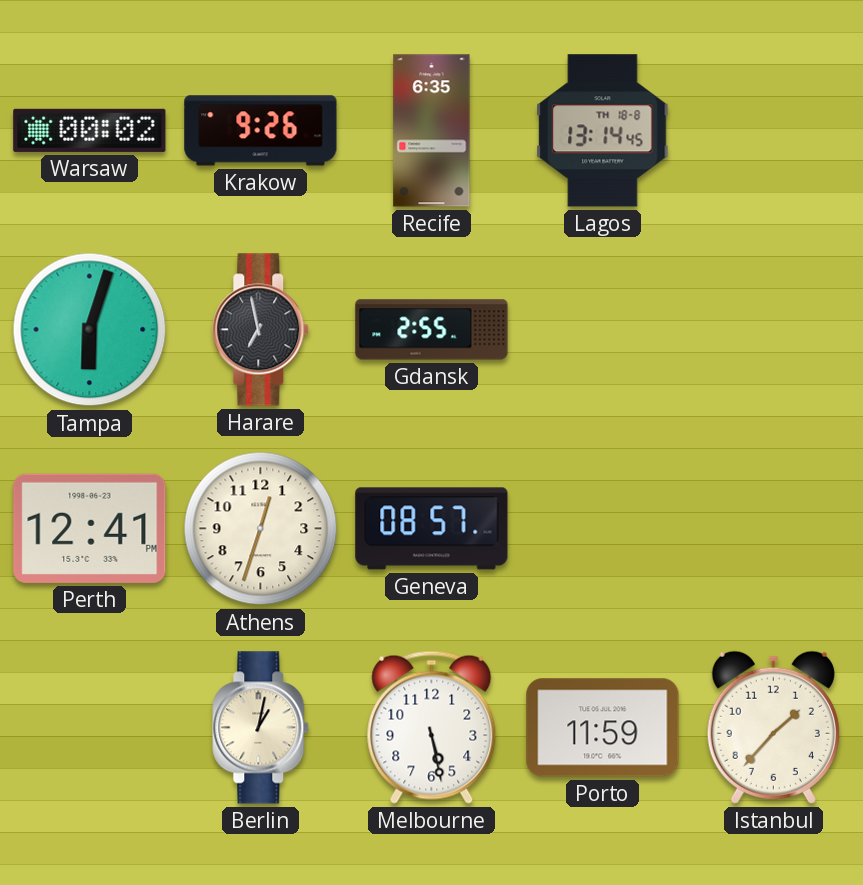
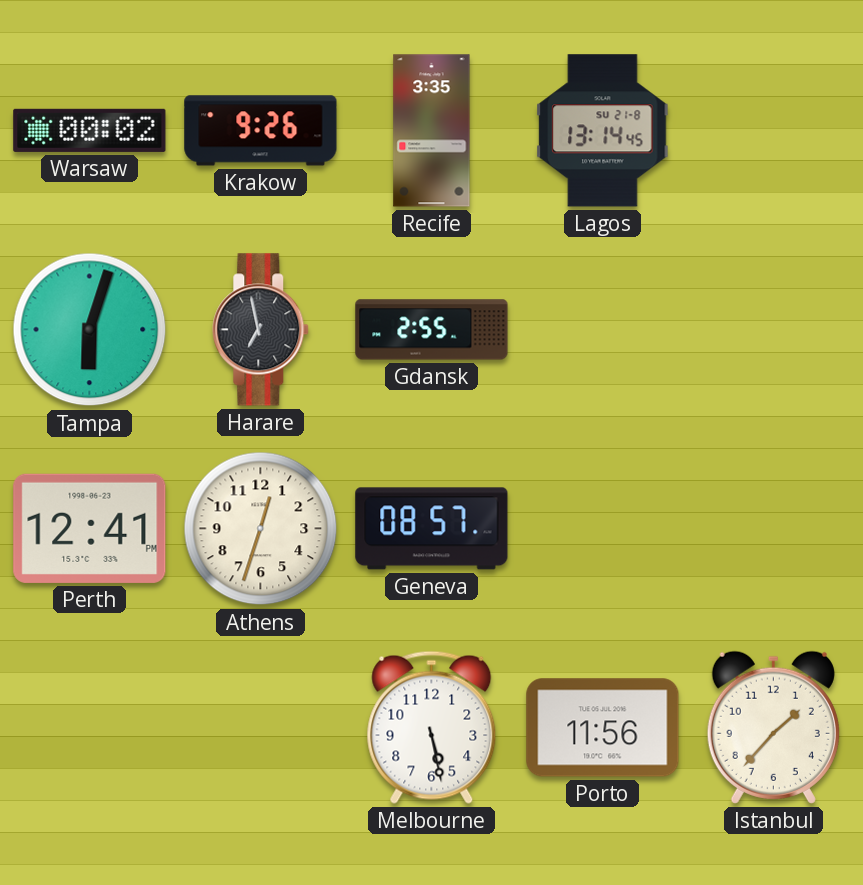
Recife: 6:35 -> 3:35 (432, 131)
Lagos date: TH 18-8 -> SU 21-8 (603, 131)
Berlin: 1:02 -> none (261, 728)
Porto: 11:59 -> 11:56 (603, 728)
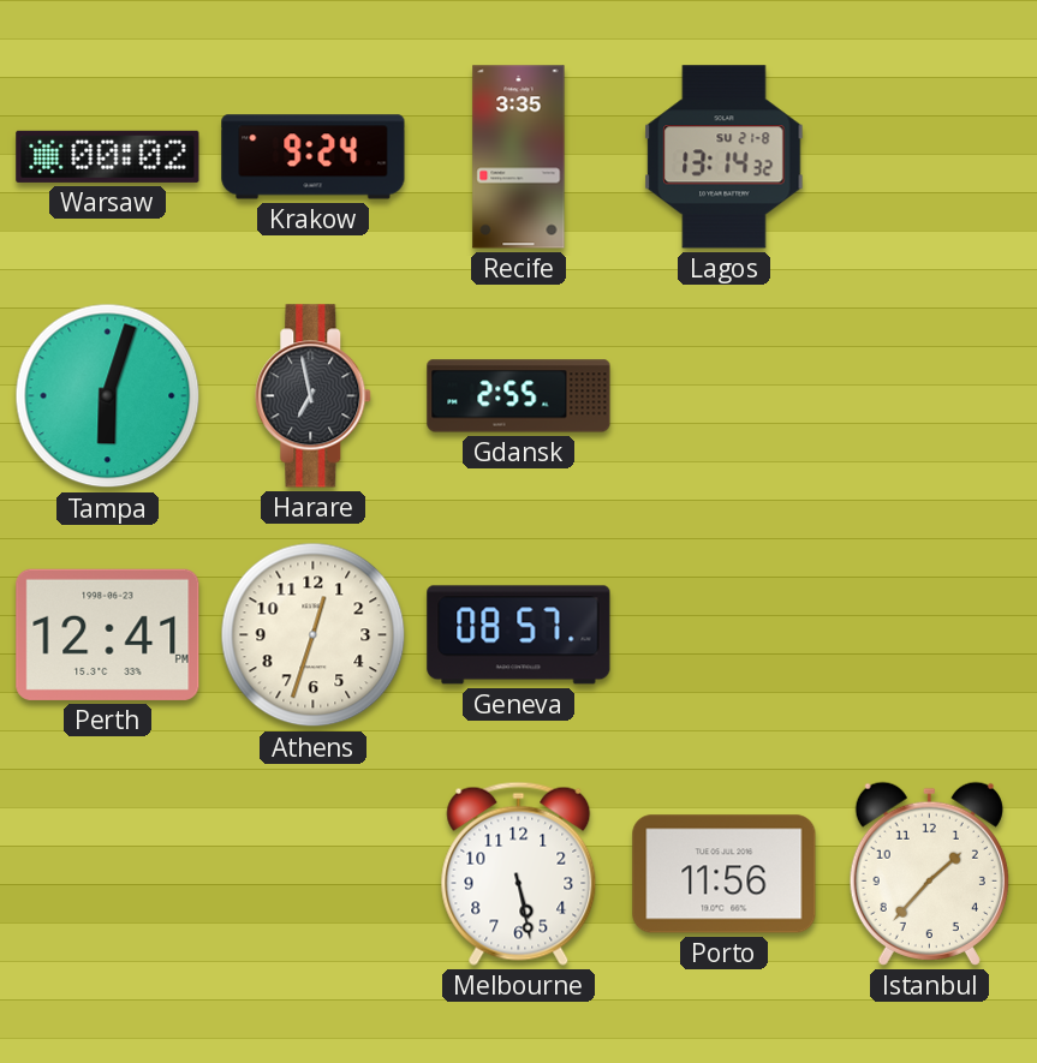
Krakow: 9:26 -> 9:24 (314, 157)
Lagos: 13:14:45 -> 13:14:32 (725, 157)
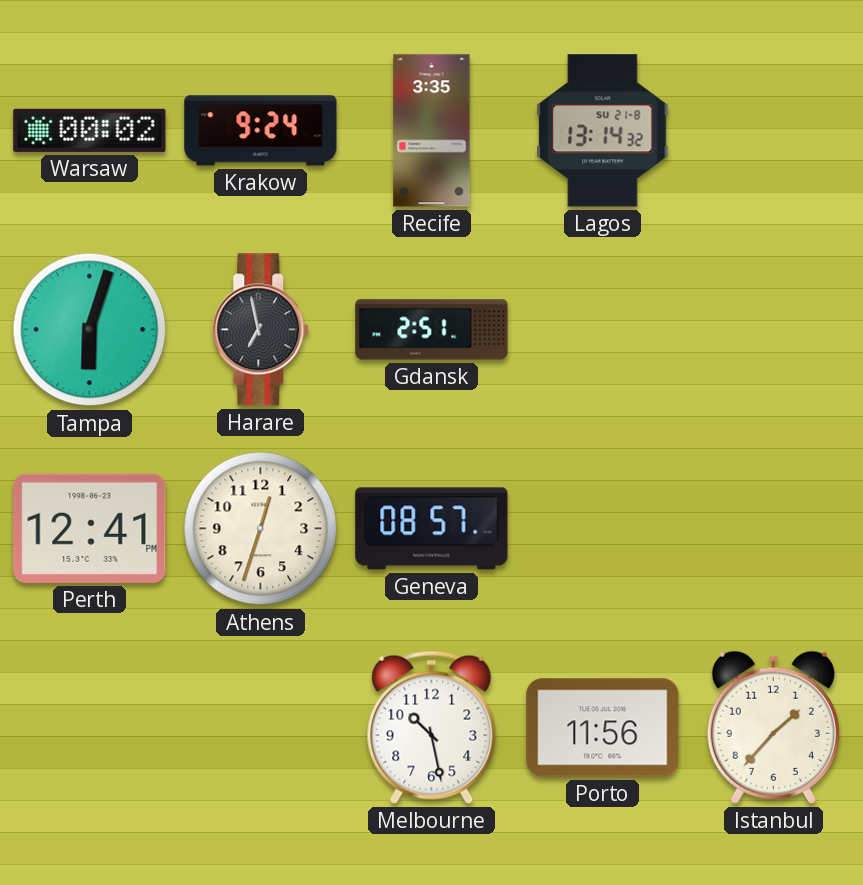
Gdansk: 2:55 -> 2:51 (432, 330)
Melbourne: 5:28 -> 10:28 (432, 727)
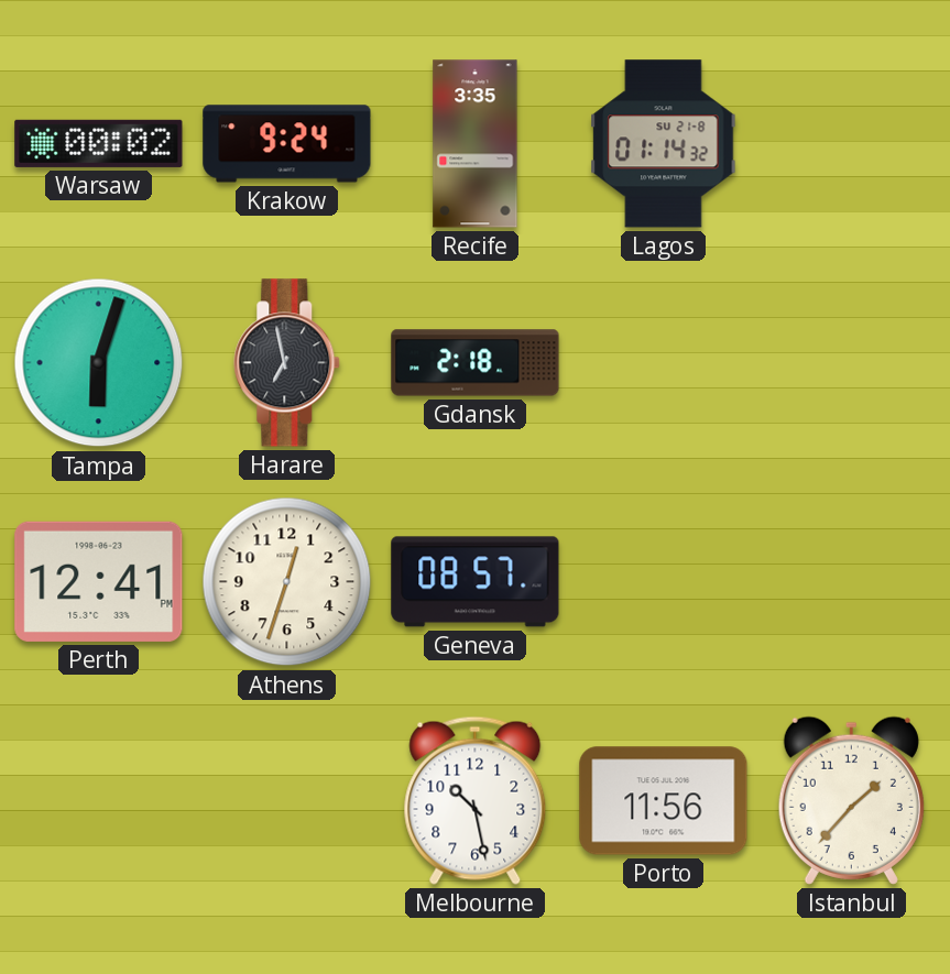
Lagos: 13:14 -> 01:14 (664, 144)
Gdansk: 2:51 -> 2:18 (476, 363)
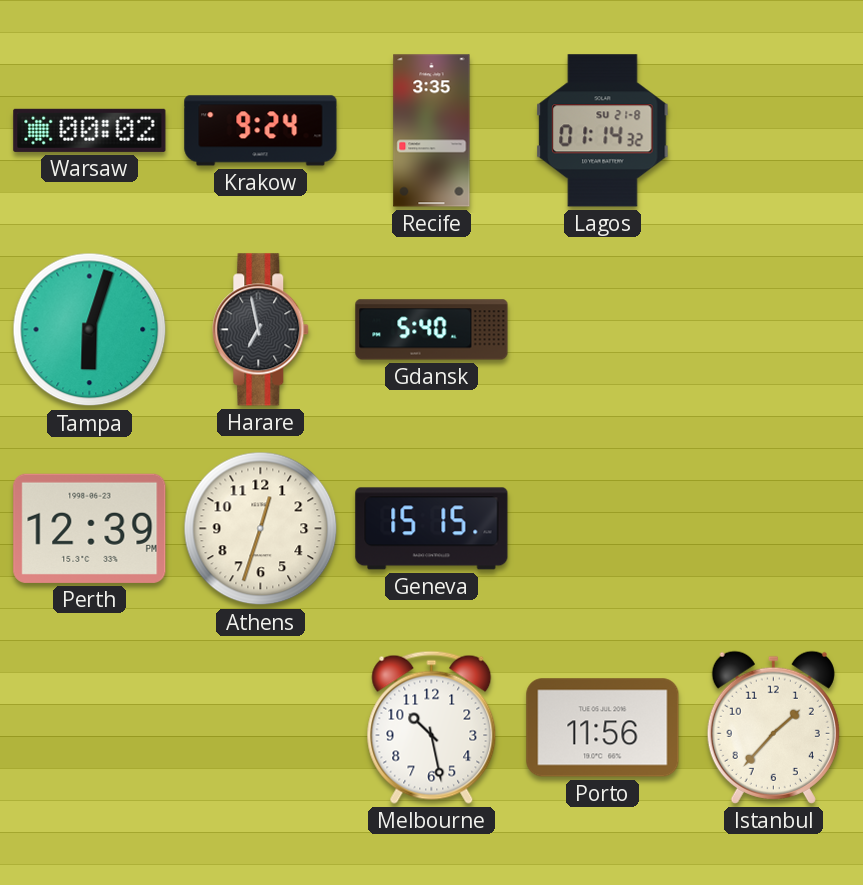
Gdansk: 2:18 -> 5:40 (432, 330)
Perth: 12:41 -> 12:39 (90, 528)
Geneva: 08:57 -> 15:15 (432, 529)
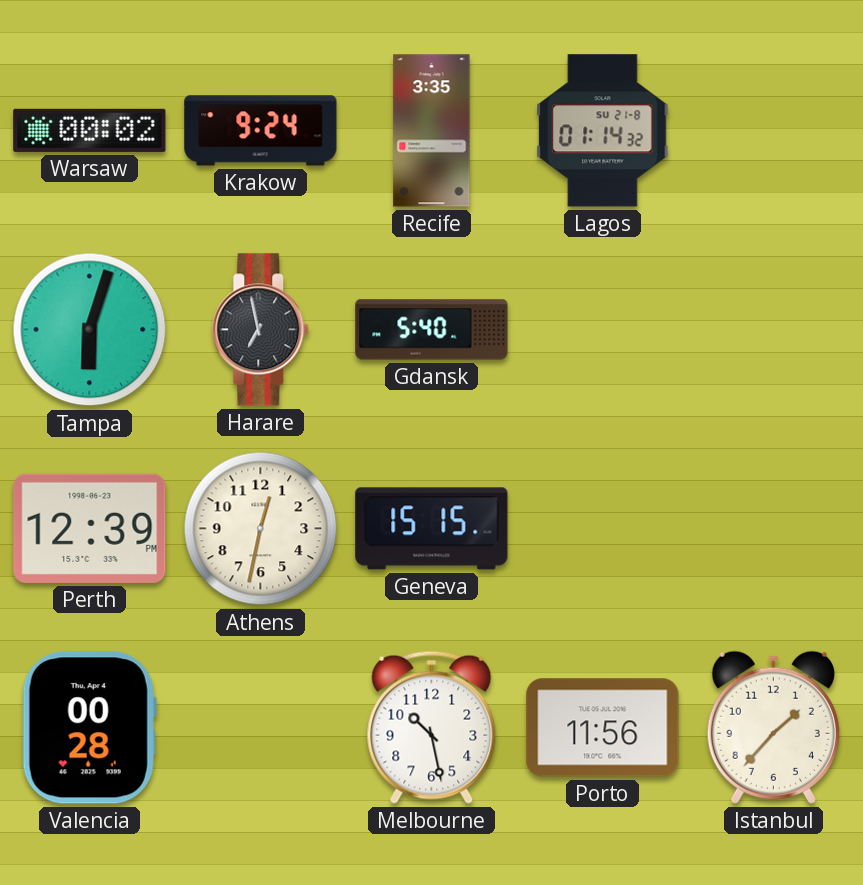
Athens: 12:33 -> 12:32 (261, 529)
Valencia: none -> 00:28 (89, 728)
